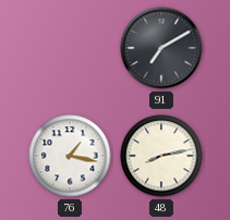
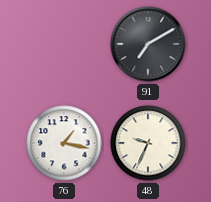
48: 8:13 -> 9:34 (148, 143)
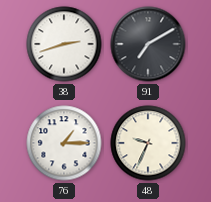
38: none -> 2:42 (64, 44)
76: 1:17 -> 1:15 (64, 143)
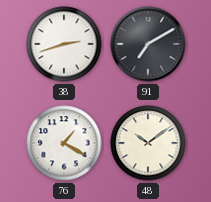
76: 1:15 -> 1:20 (64, 143)
48: 9:34 -> 10:09 (148, 143)
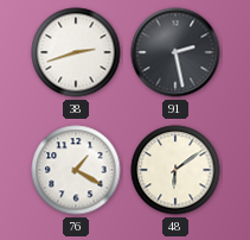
91: 7:10 -> 2:28 (175, 52)
48: 10:09 -> 6:09 (175, 170)
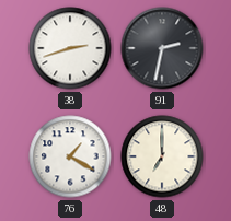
91: 2:28 -> 2:32 (162, 48)
48: 6:09 -> 7:00 (162, 156)
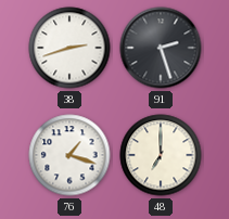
91: 2:32 -> 2:27 (161, 48)
76: 1:20 -> 1:18 (69, 155)
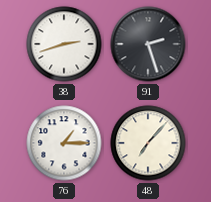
76: 1:18 -> 1:15 (64, 143)
48: 7:00 -> 7:07 (148, 143)
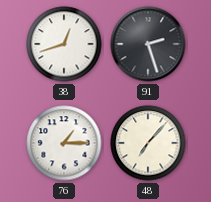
38: 2:42 -> 12:42 (64, 44)
